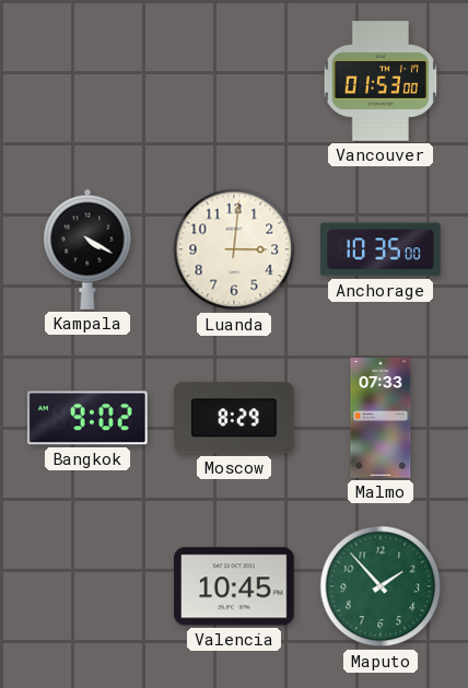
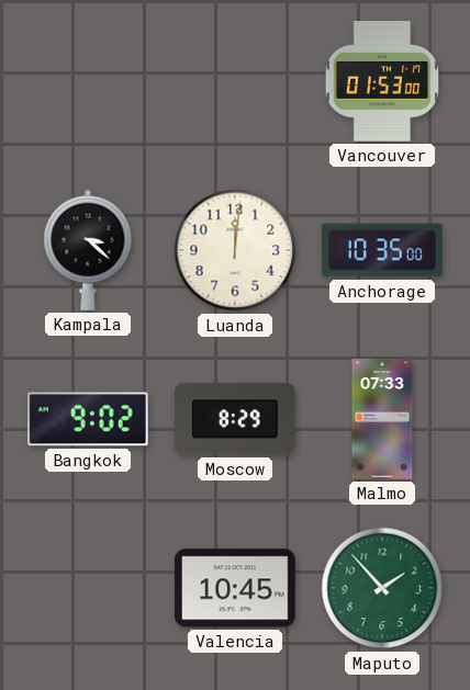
Kampala: 4:20 -> 3:22 (88, 250)
Luanda: 3:01 -> 12:01 (235, 250)
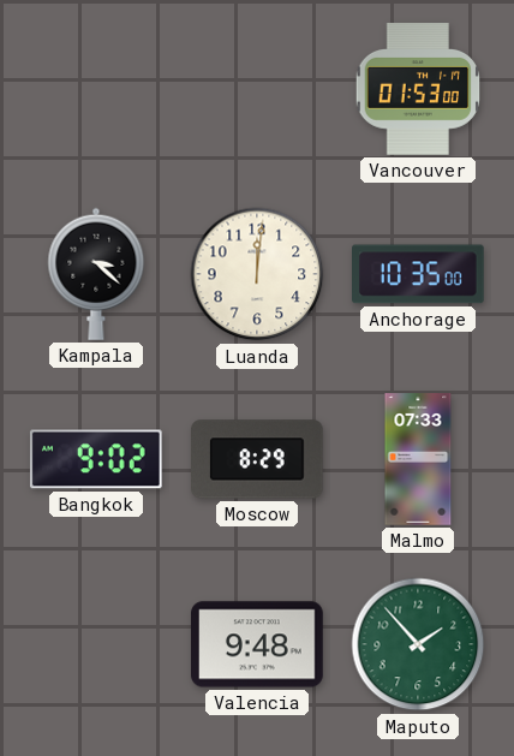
Valencia: 10:45 -> 9:48 (258, 644)
